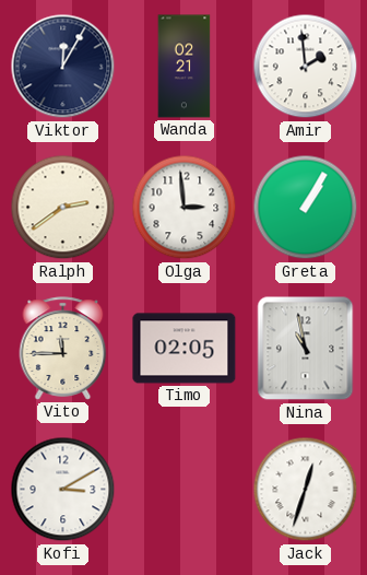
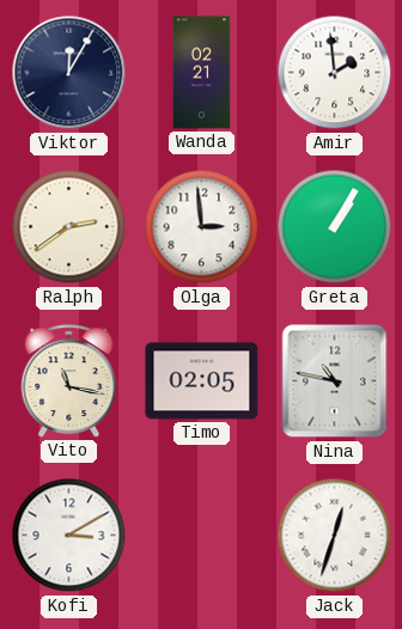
Vito: 11:45 -> 11:17 (69, 381)
Nina: 10:58 -> 10:47 (335, 381)
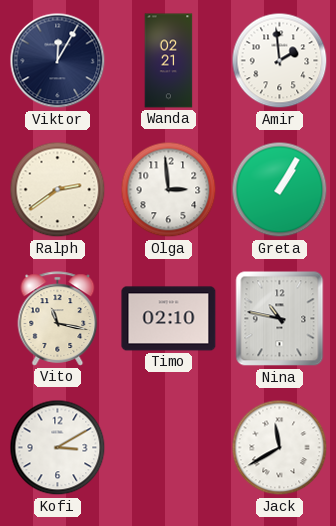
Timo: 02:05 -> 02:10 (169, 319)
Jack: 12:33 -> 11:40 (280, 448)
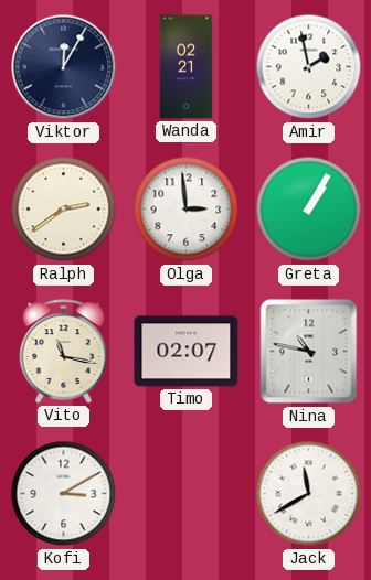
Amir: 1:59 -> 1:58 (309, 67)
Timo: 02:10 -> 02:07 (187, 352)
